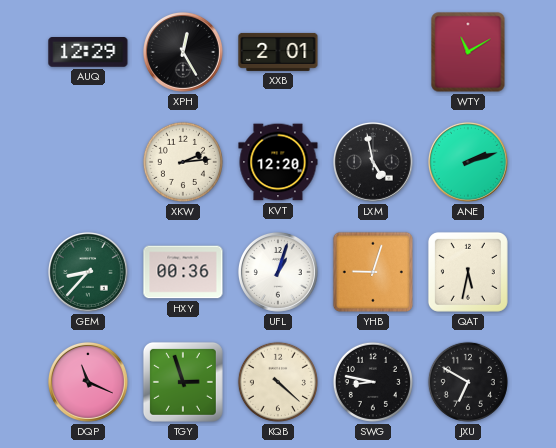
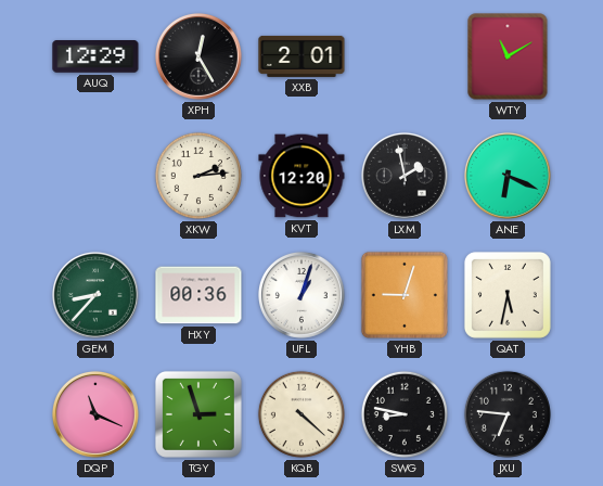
LXM: 4:58 -> 1:58 (405, 176)
ANE: 2:12 -> 6:19 (508, 176)
JXU: 6:50 -> 6:46 (508, 414)
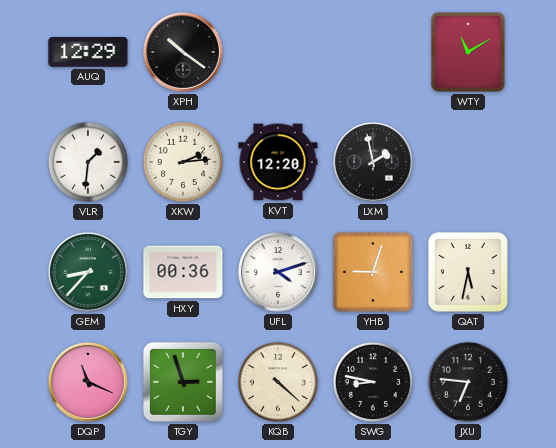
XPH: 12:25 -> 10:21 (183, 52)
XXB: 2:01 -> none (301, 56)
VLR: none -> 1:31 (88, 162)
ANE: 6:19 -> none (508, 176)
UFL: 1:03 -> 4:12 (278, 272)
